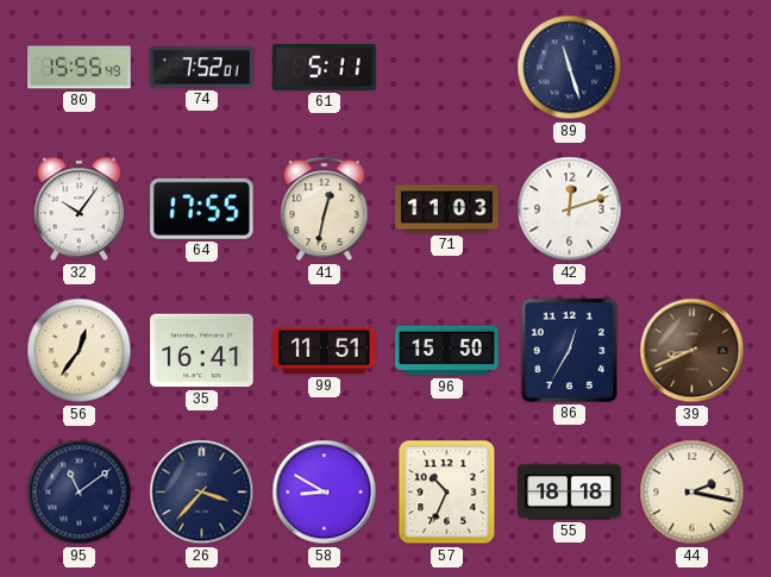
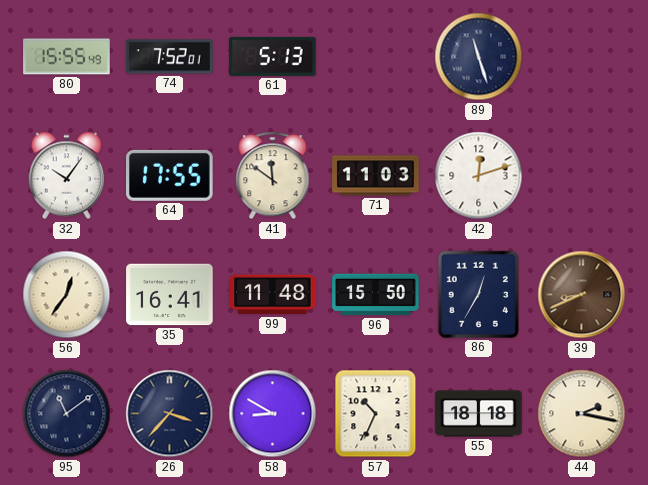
61: 5:11 -> 5:13 (273, 56)
41: 12:32 -> 11:51 (273, 176)
99: 11:51 -> 11:48 (273, 295)
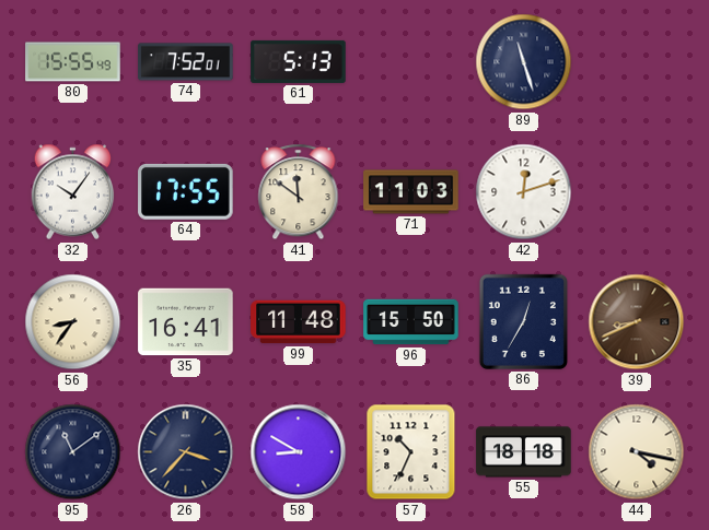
56: 12:36 -> 8:36 (73, 322)
44: 2:17 -> 4:17 (637, 452)
